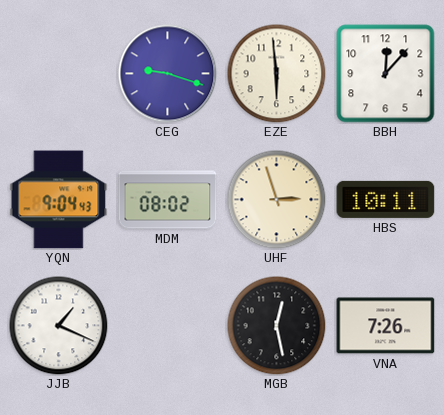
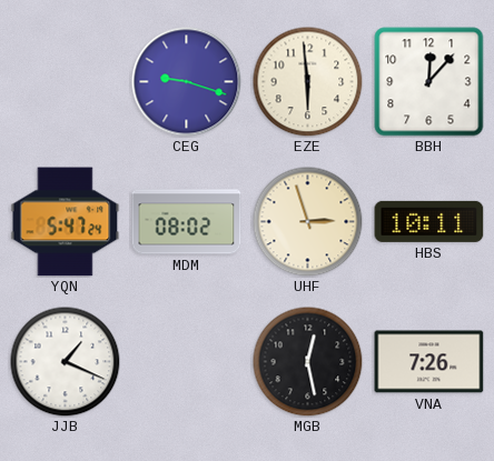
YQN: 9:04 -> 5:47 (66, 222)
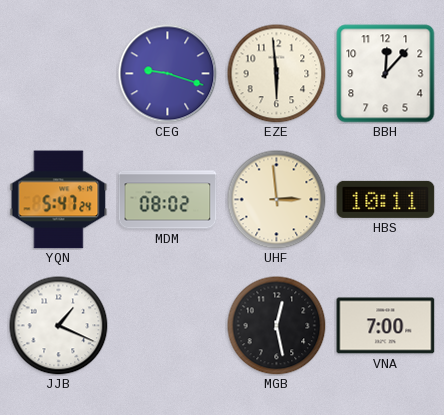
UHF: 2:57 -> 2:59 (277, 200)
VNA: 7:26 -> 7:00 (386, 326)
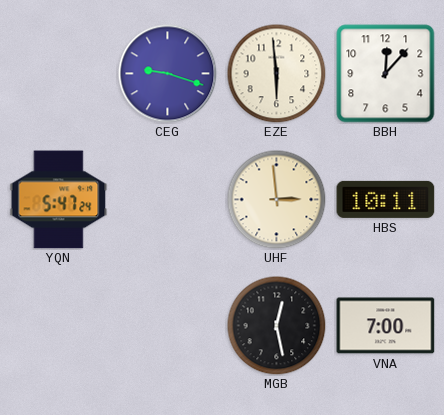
MDM: 08:02 -> none (168, 200)
JJB: 1:19 -> none (59, 326)
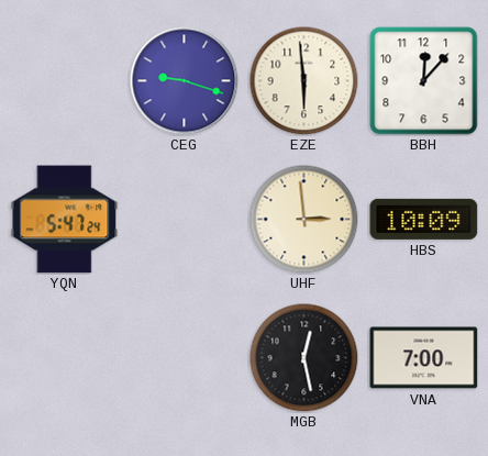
HBS: 10:11 -> 10:09 (424, 219)
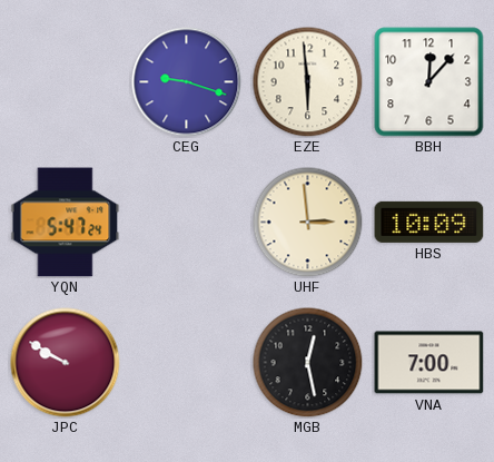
JPC: none -> 9:50 (66, 363)
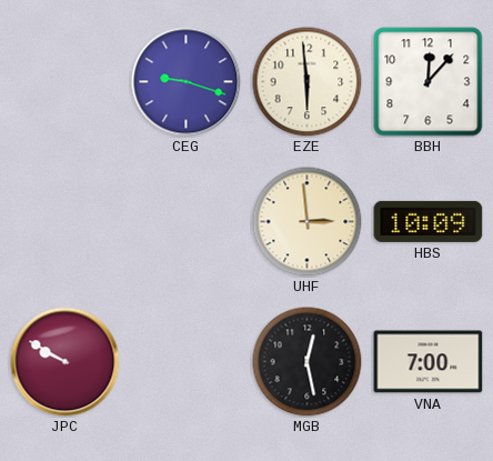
YQN: 5:47 -> none (66, 223)
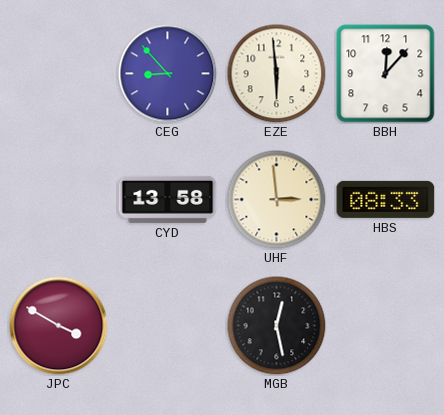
CEG: 9:18 -> 8:53 (168, 74)
CYD: none -> 13:58 (168, 199)
HBS: 10:09 -> 08:33 (386, 199)
JPC: 9:50 -> 3:50 (59, 326)
VNA: 7:00 -> none (429, 362)
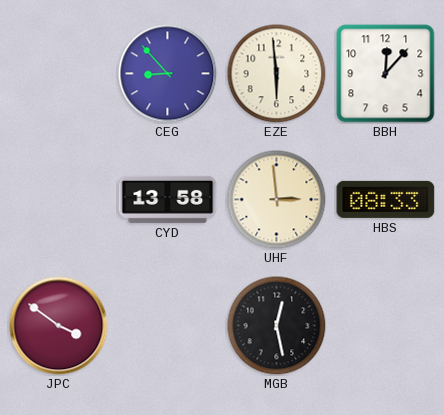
JPC: 3:50 -> 3:51 (59, 326)
